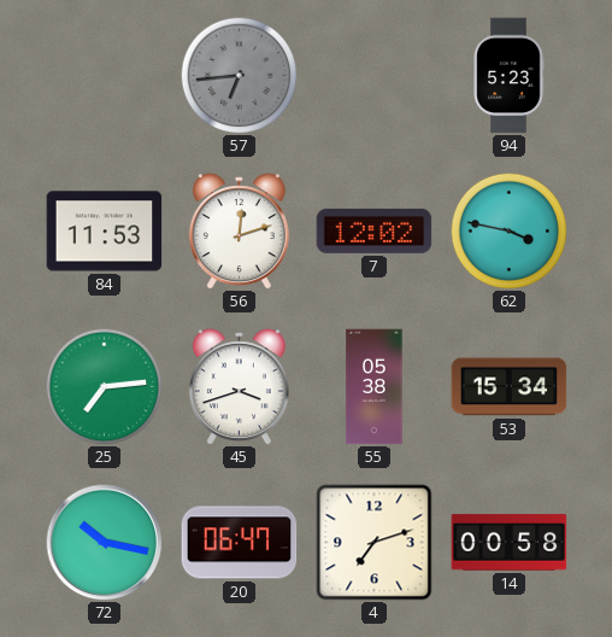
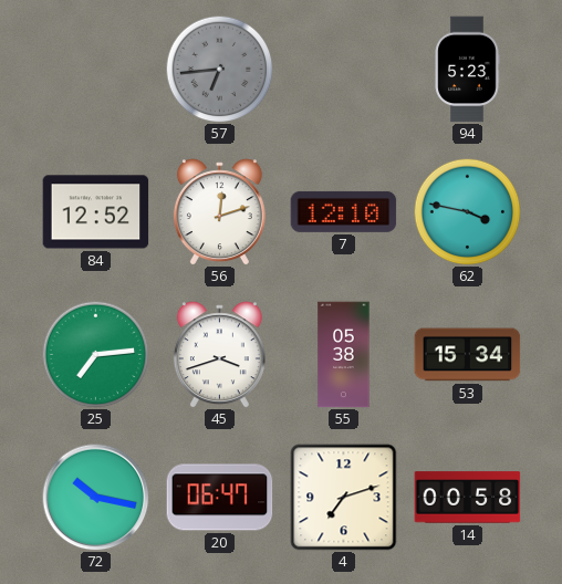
84: 11:53 -> 12:52 (96, 212)
7: 12:02 -> 12:10 (344, 211)
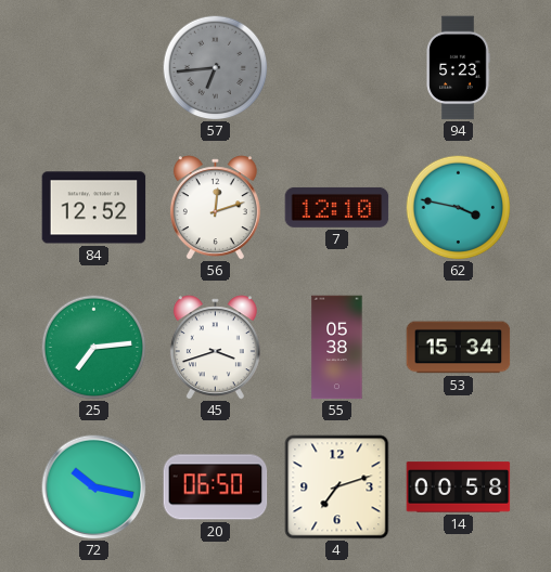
20: 06:47 -> 06:50 (216, 487)
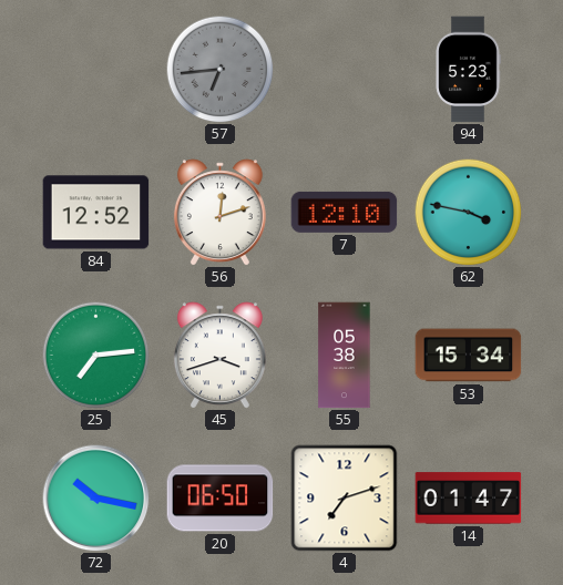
14: 00:58 -> 01:47 (469, 499)
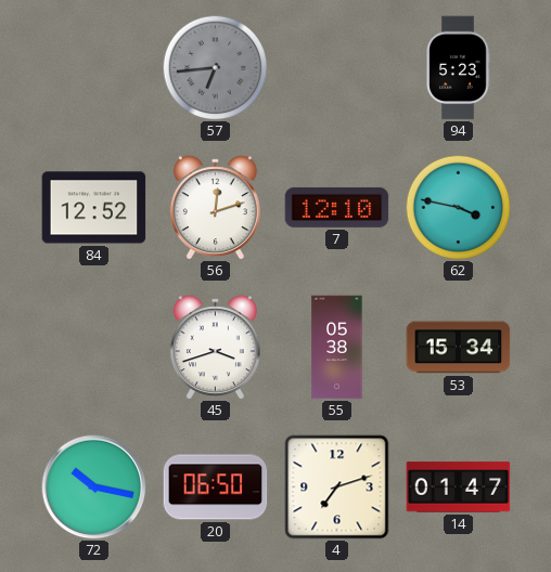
25: 7:14 -> none (95, 355)
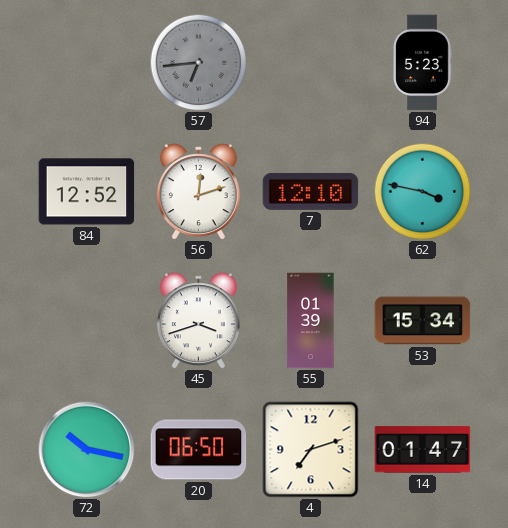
55: 05:38 -> 01:39 (311, 321)
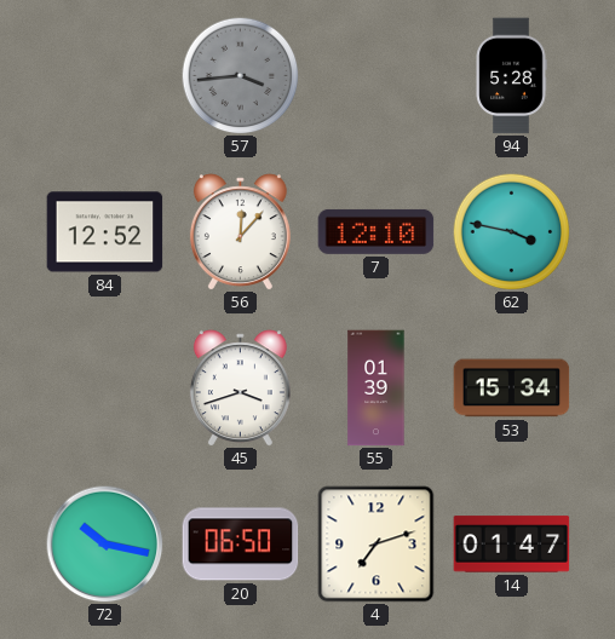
57: 6:44 -> 3:44 (240, 75)
94: 5:23 -> 5:28 (511, 76)
56: 12:12 -> 12:07 (240, 232)
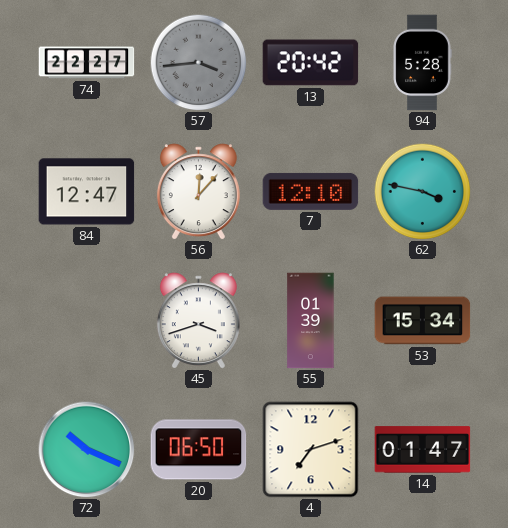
74: none -> 22:27 (87, 63)
13: none -> 20:42 (311, 63)
84: 12:52 -> 12:47 (87, 192)
72: 10:17 -> 10:19 (87, 450)
